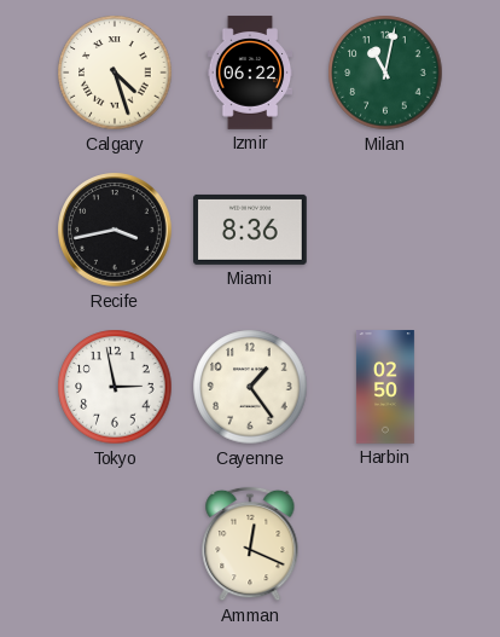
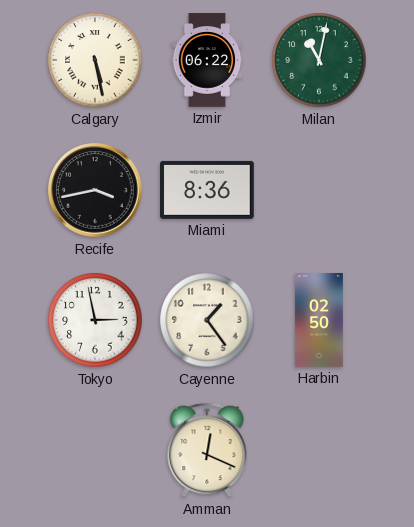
Calgary: 4:27 -> 5:28 (95, 60)
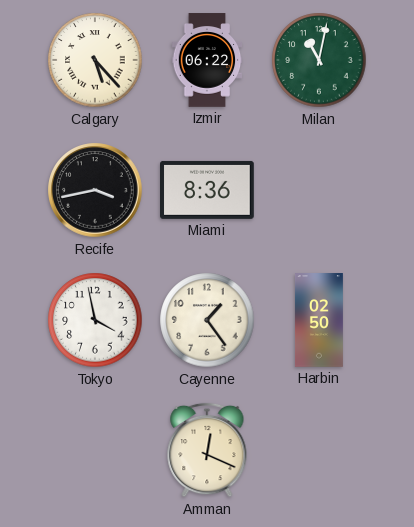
Calgary: 5:28 -> 5:23 (95, 60)
Tokyo: 2:58 -> 3:58 (95, 320)
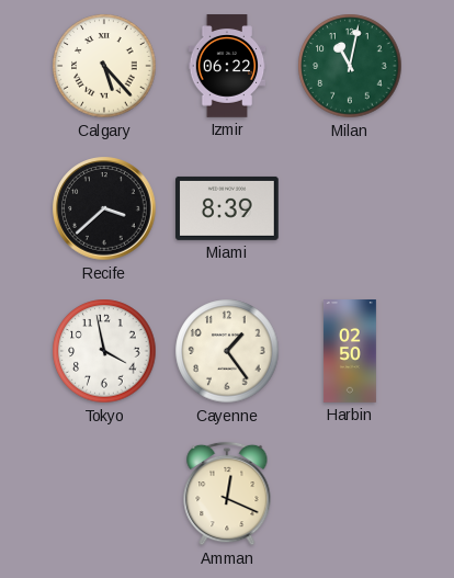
Recife: 3:43 -> 3:38 (104, 208)
Miami: 8:36 -> 8:39 (228, 208)
